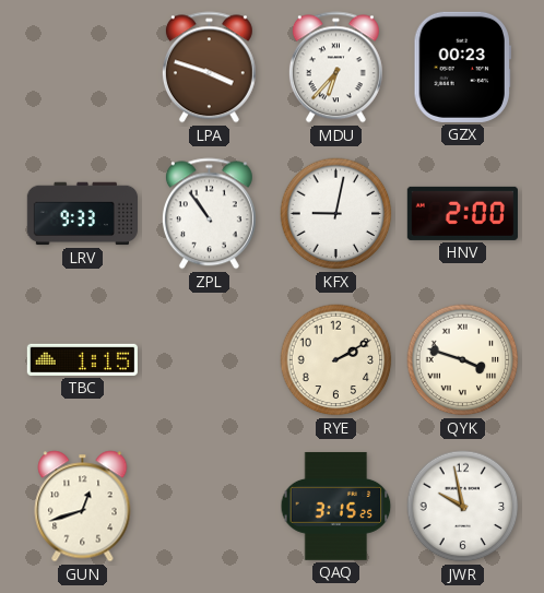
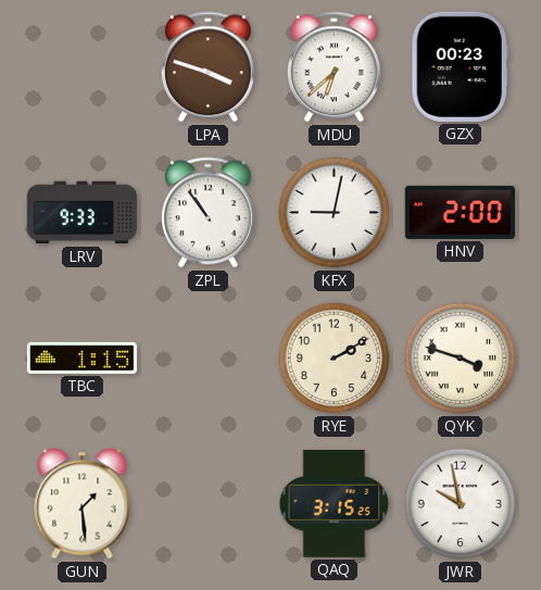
MDU: 6:37 -> 6:38 (334, 67)
GUN: 12:42 -> 1:29 (83, 504)
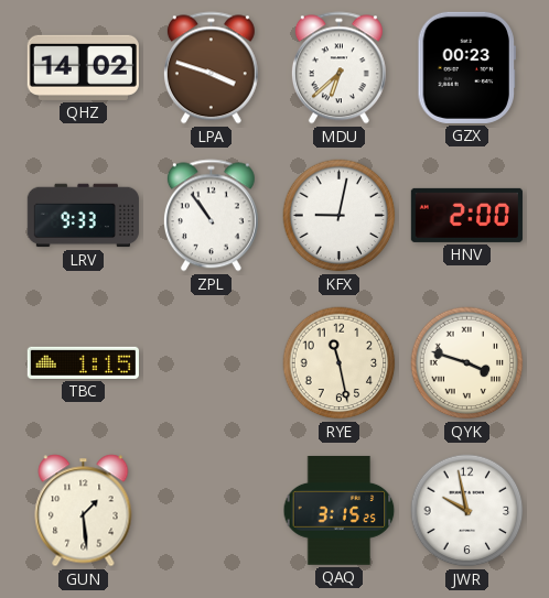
QHZ: none -> 14:02 (83, 67)
RYE: 2:10 -> 11:28 (340, 363)
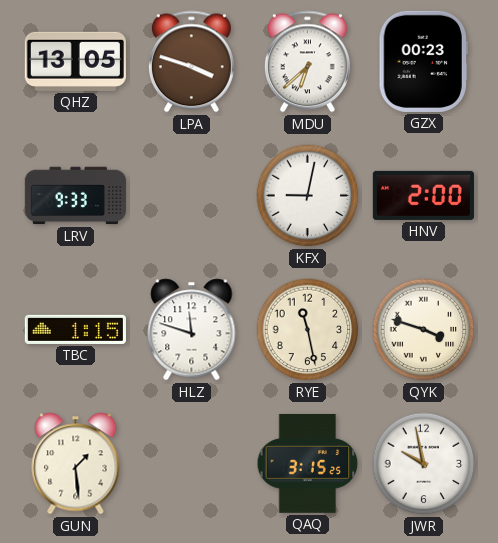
QHZ: 14:02 -> 13:05 (75, 61)
ZPL: 10:54 -> none (211, 216)
HLZ: none -> 11:48 (192, 330)
